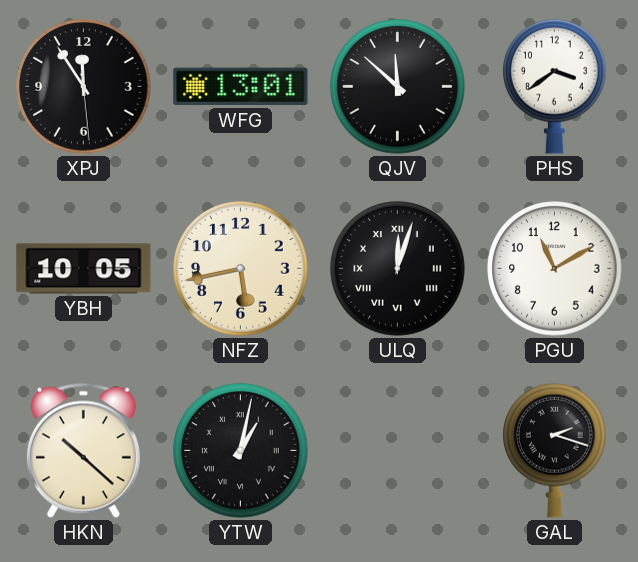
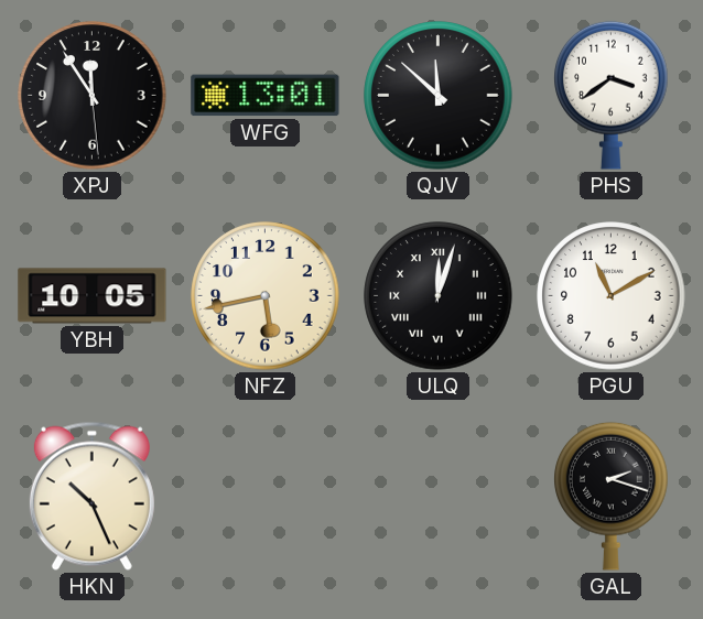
HKN: 10:22 -> 10:26 (91, 496)
YTW: 1:02 -> none (241, 451)
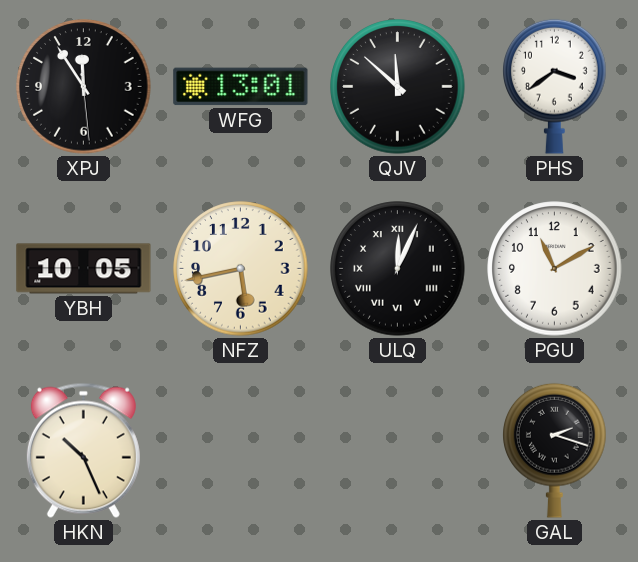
ULQ: 12:03 -> 12:04 (398, 269)
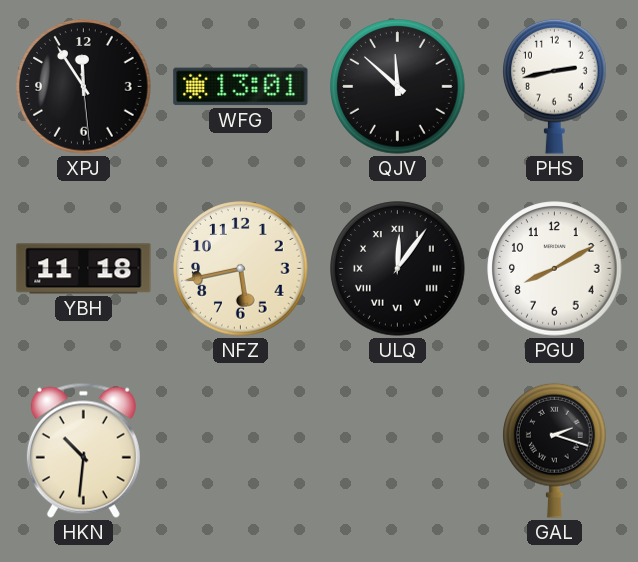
PHS: 3:39 -> 2:43 (555, 86)
YBH: 10:05 -> 11:18 (84, 269)
ULQ: 12:04 -> 12:06 (398, 269)
PGU: 11:10 -> 8:10 (555, 269)
HKN: 10:26 -> 10:31 (83, 450)
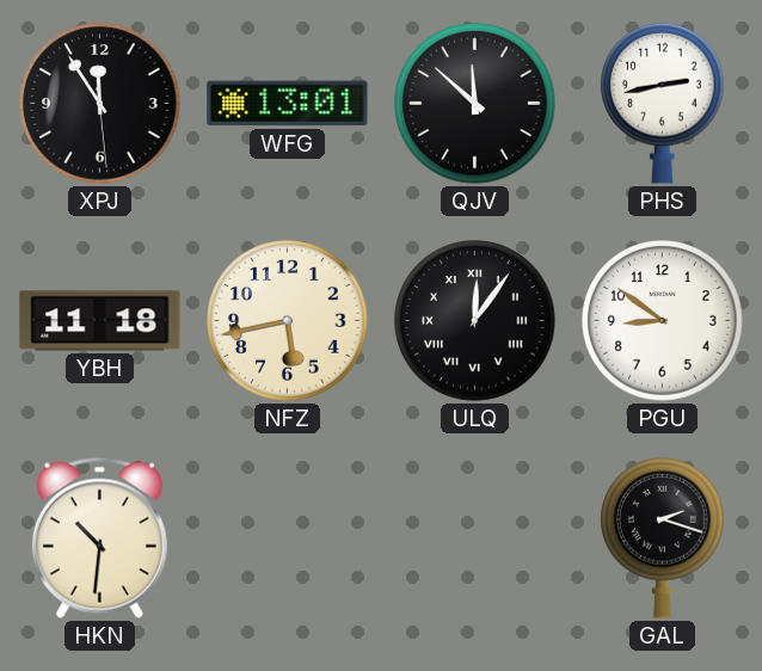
PGU: 8:10 -> 8:51 (663, 321)
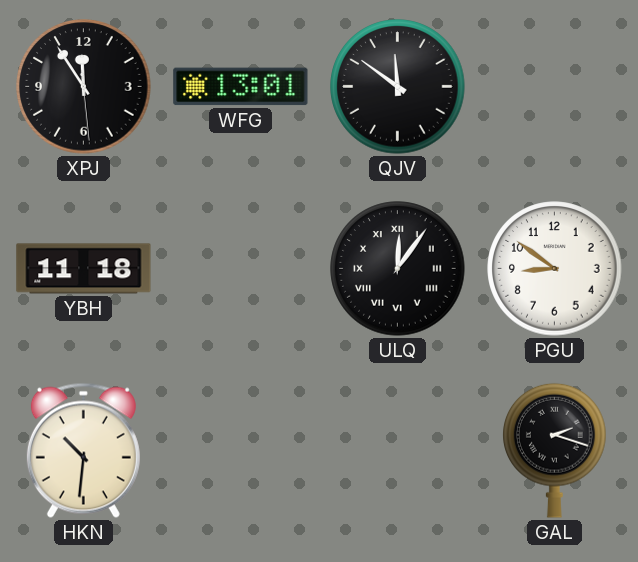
QJV: 11:52 -> 11:51 (398, 87)
PHS: 2:43 -> none (663, 103)
NFZ: 5:43 -> none (288, 321)
